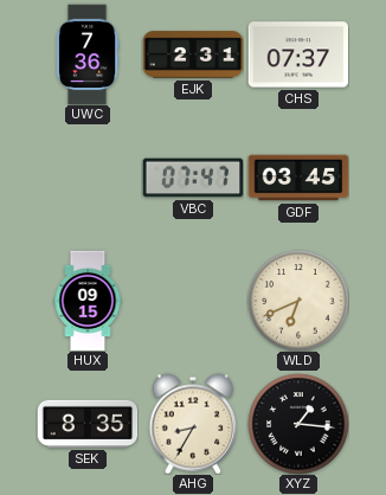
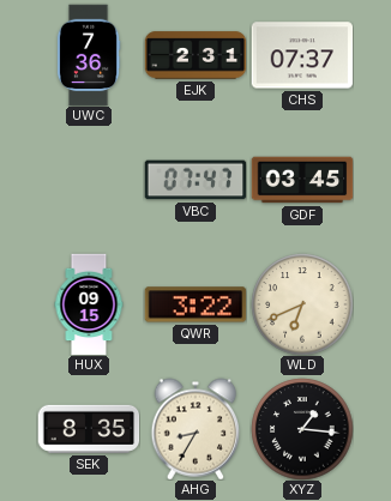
QWR: none -> 3:22 (195, 304)
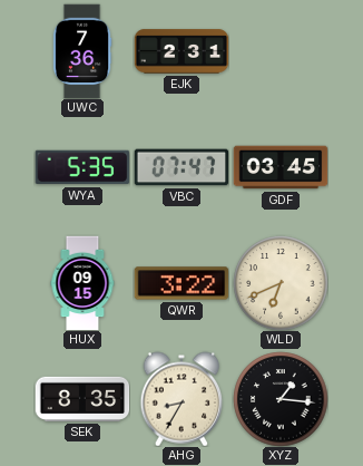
CHS: 07:37 -> none (302, 55)
WYA: none -> 5:35 (82, 167)
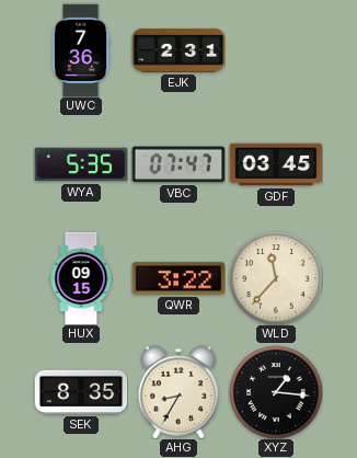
WLD: 6:41 -> 11:37 (276, 278)
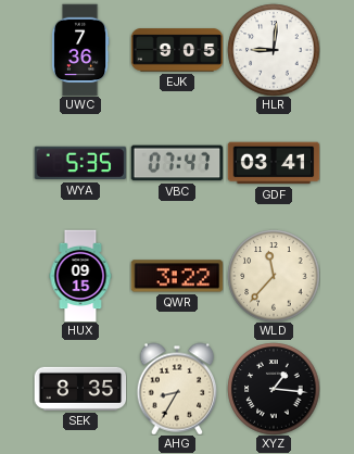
EJK: 2:31 -> 9:05 (177, 50)
HLR: none -> 9:01 (274, 50)
GDF: 03:45 -> 03:41 (274, 163)
